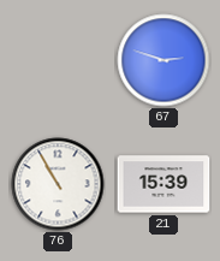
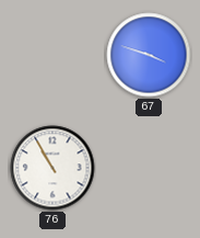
67: 2:48 -> 3:48 (149, 55)
21: 15:39 -> none (163, 184)
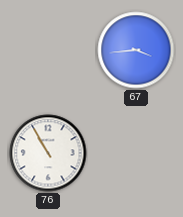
67: 3:48 -> 3:44 (136, 50)
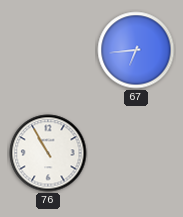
67: 3:44 -> 6:44 (136, 50)
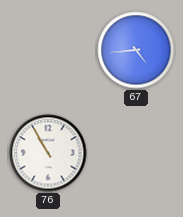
67: 6:44 -> 4:44 (136, 50)
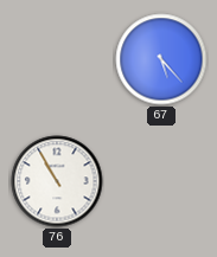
67: 4:44 -> 5:23 (161, 59)
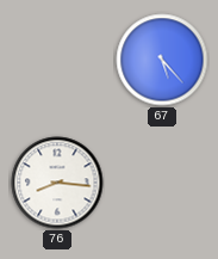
76: 10:55 -> 8:16 (57, 183)
